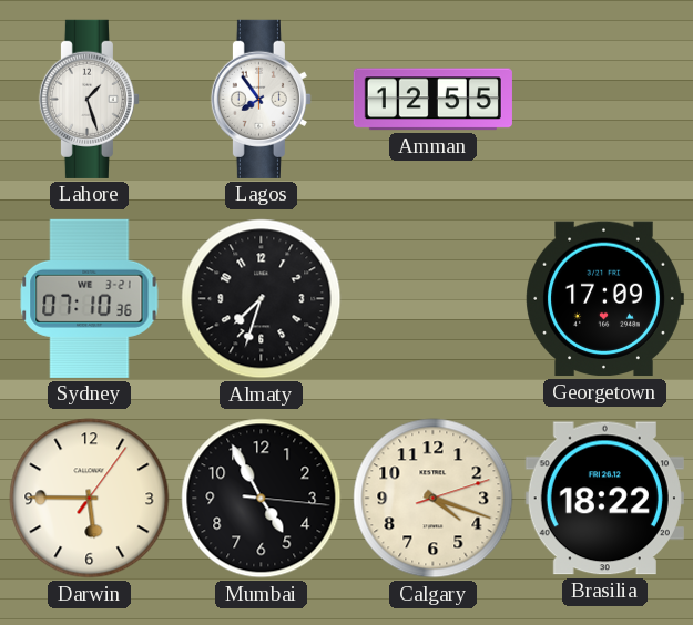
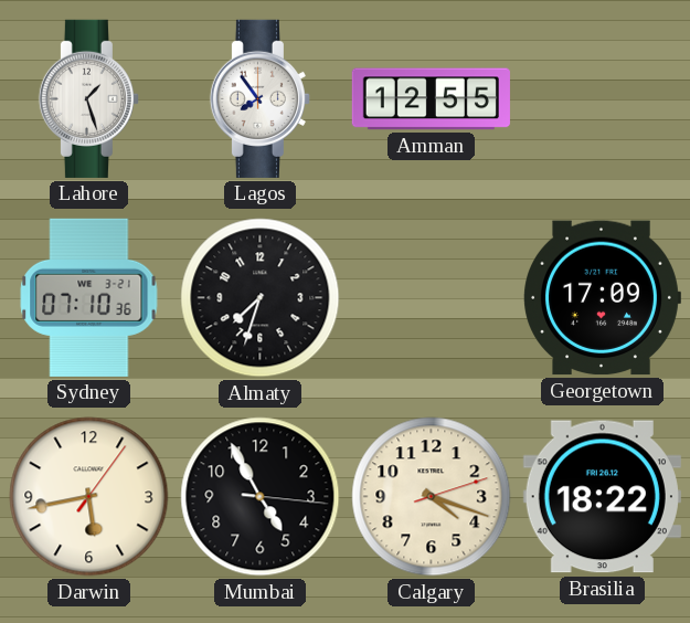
Darwin: 5:45 -> 5:43 (89, 497)
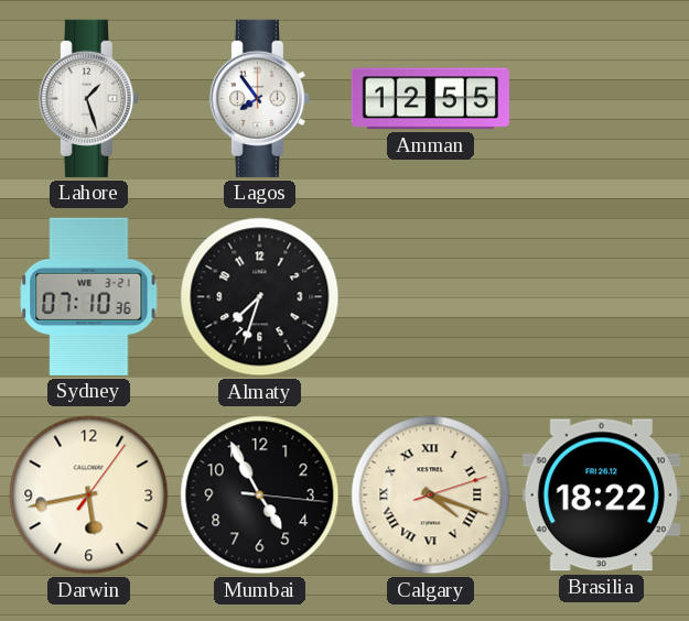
Georgetown: 17:09 -> none (602, 298)
Calgary numerals: Arabic -> Roman (431, 495)
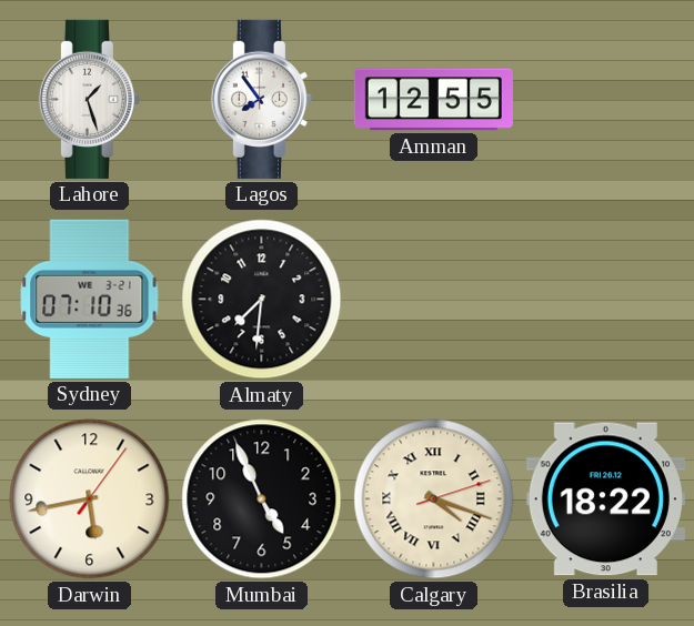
Almaty: 7:33 -> 7:31 (262, 300)
Mumbai: 4:55:16 -> 4:55:56 (262, 499)
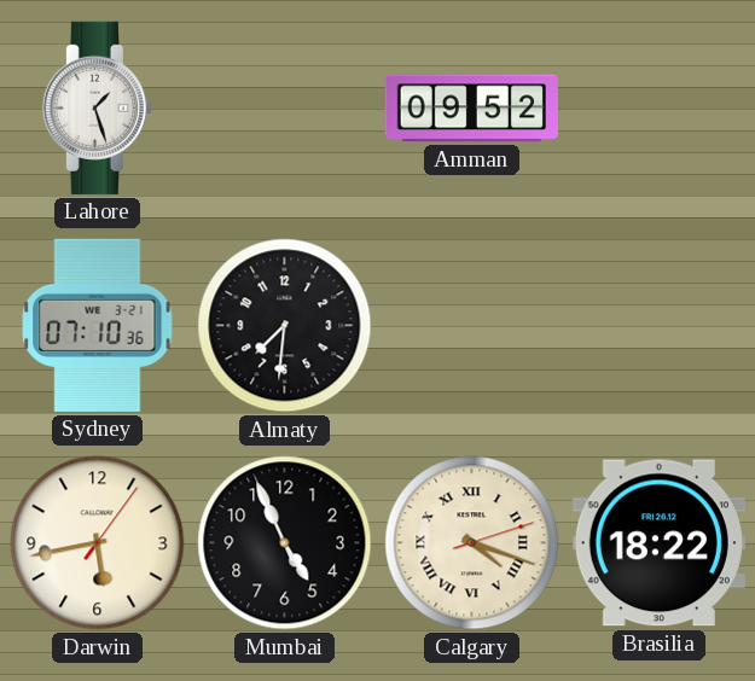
Lagos: 7:54 -> none (261, 99)
Amman: 12:55 -> 09:52 (471, 109)
